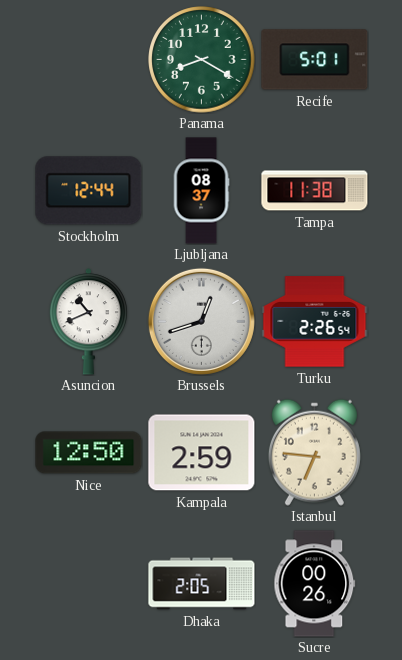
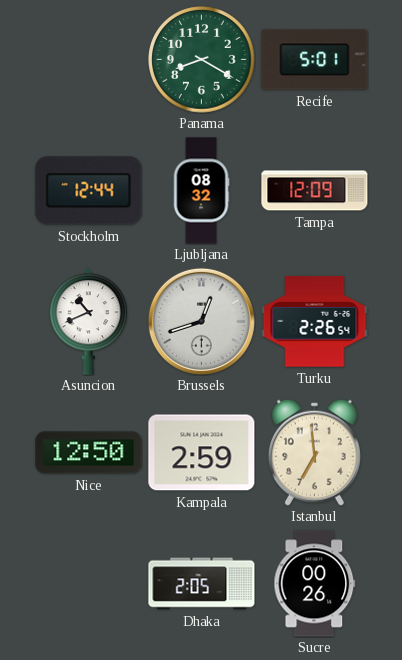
Ljubljana: 08:37 -> 08:32 (201, 191)
Tampa: 11:38 -> 12:09 (315, 191)
Istanbul: 6:46 -> 6:59 (314, 452)
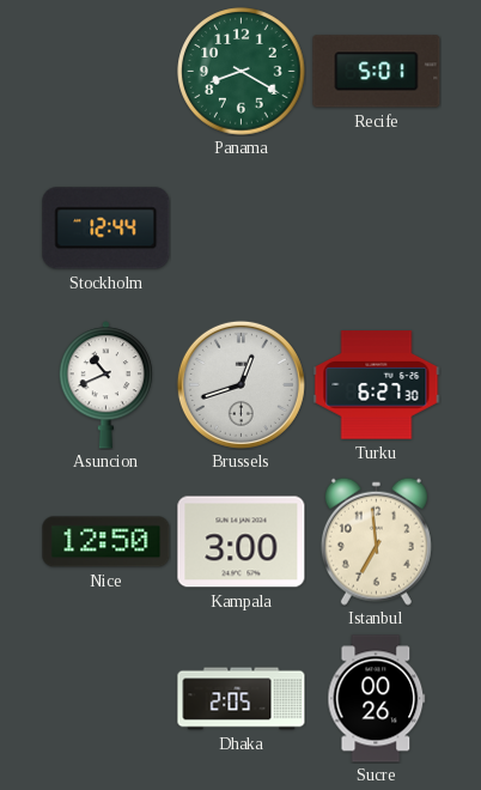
Ljubljana: 08:32 -> none (201, 191)
Tampa: 12:09 -> none (315, 191)
Turku: 2:26 -> 6:27 (377, 385)
Kampala: 2:59 -> 3:00 (242, 542)
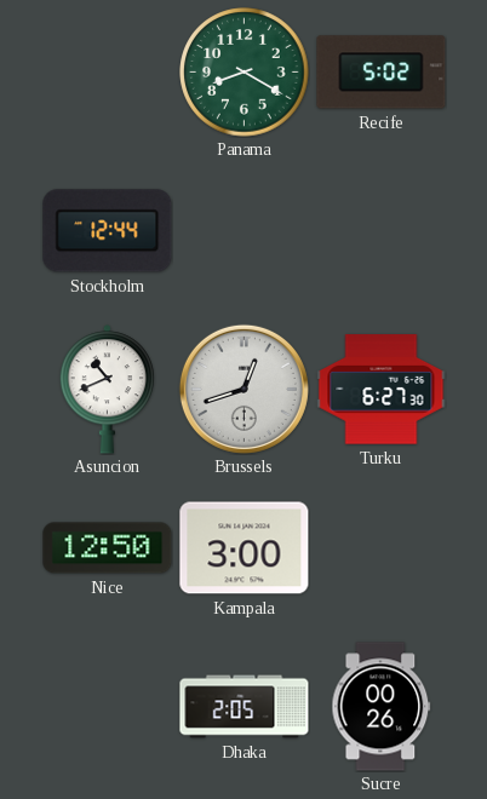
Recife: 5:01 -> 5:02 (382, 73)
Istanbul: 6:59 -> none (376, 541)
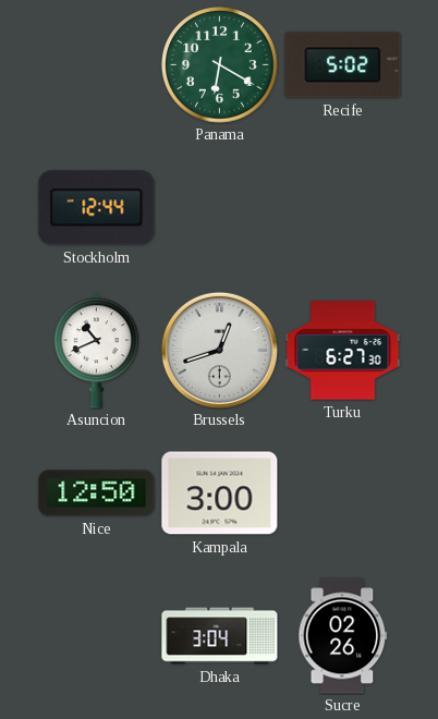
Panama: 8:20 -> 6:20 (220, 65)
Dhaka: 2:05 -> 3:04 (220, 636)
Sucre: 00:26 -> 02:26 (343, 636)
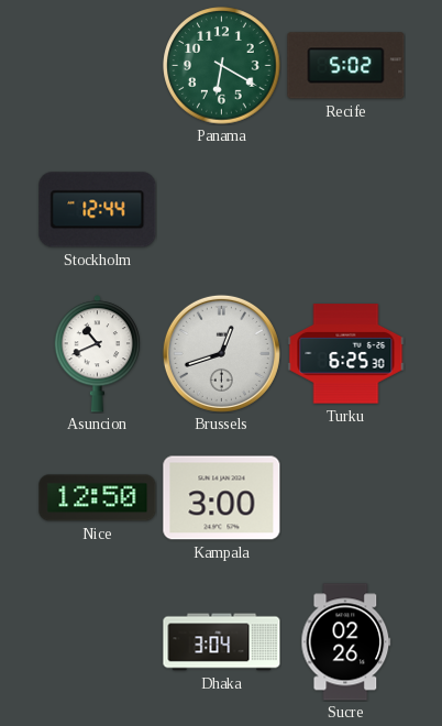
Turku: 6:27 -> 6:25 (346, 354)
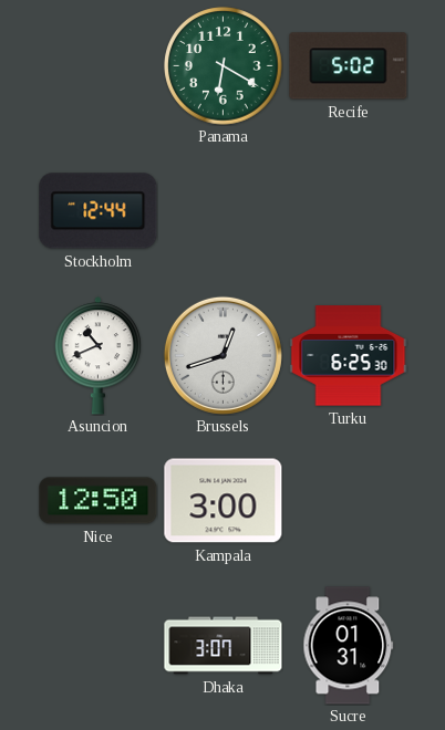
Dhaka: 3:04 -> 3:07 (224, 646)
Sucre: 02:26 -> 01:31 (349, 646)
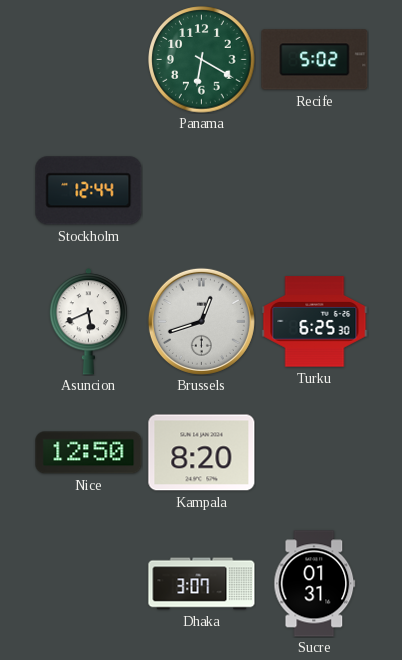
Asuncion: 10:41 -> 5:41 (89, 322)
Kampala: 3:00 -> 8:20 (202, 453)
